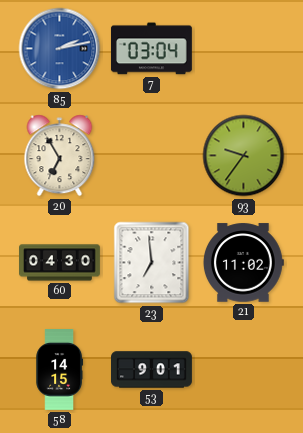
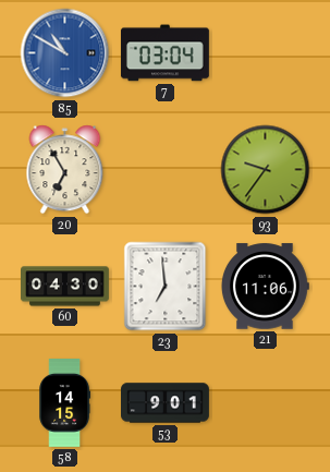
85: 2:13 -> 10:50 (65, 53)
21: 11:02 -> 11:06 (266, 287)
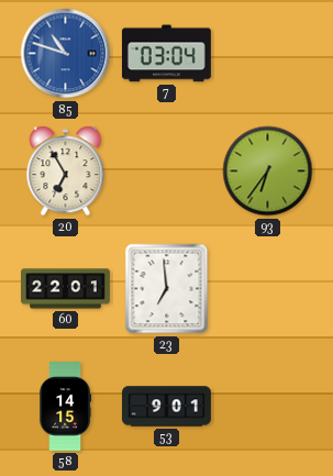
85: 10:50 -> 10:48 (66, 54)
93: 9:36 -> 6:36 (268, 171)
60: 04:30 -> 22:01 (66, 289)
21: 11:06 -> none (266, 287)
